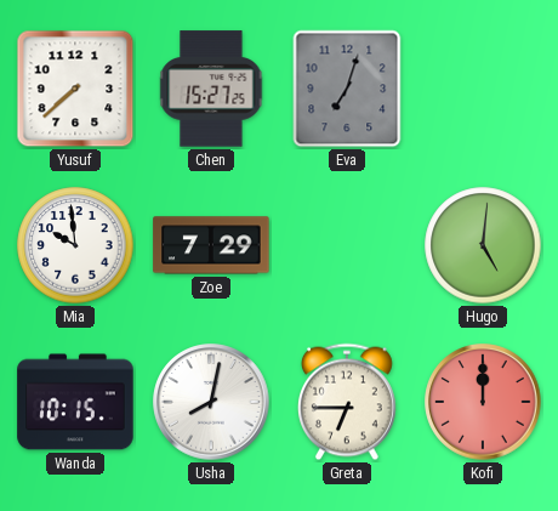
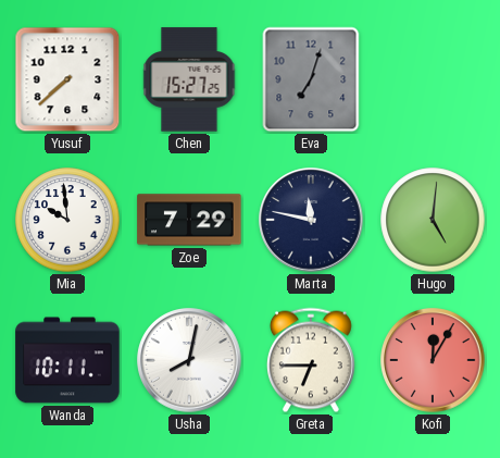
Marta: none -> 11:47 (311, 220)
Wanda: 10:15 -> 10:11 (67, 360)
Kofi: 12:00 -> 12:05 (433, 360)
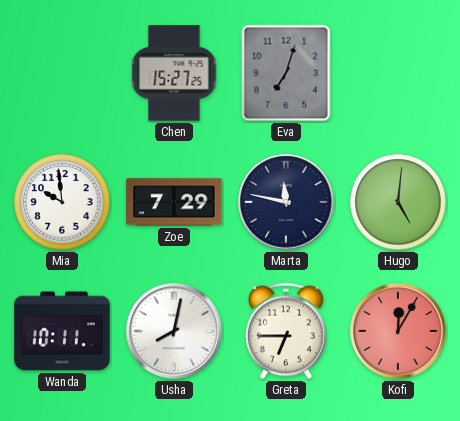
Yusuf: 7:38 -> none (67, 79)
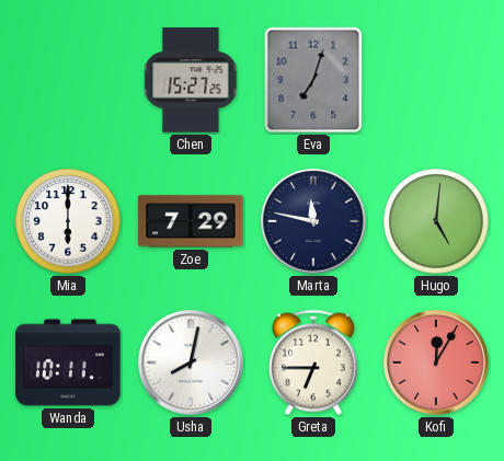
Mia: 9:59 -> 6:00 (68, 221)
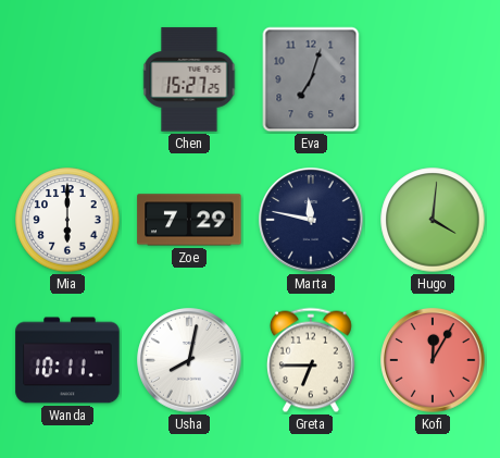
Hugo: 5:01 -> 4:01 (433, 220)
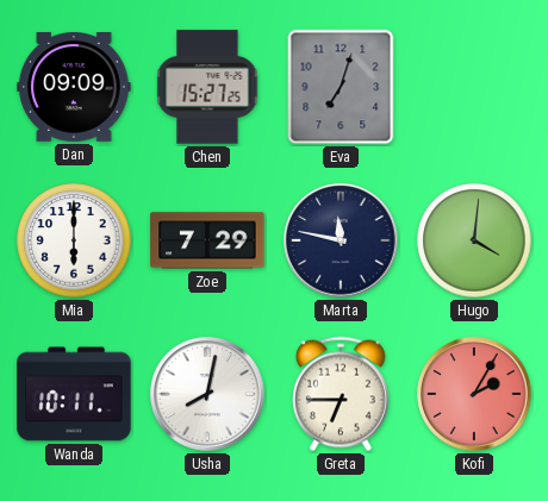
Dan: none -> 09:09 (74, 88)
Kofi: 12:05 -> 2:05 (474, 394)
